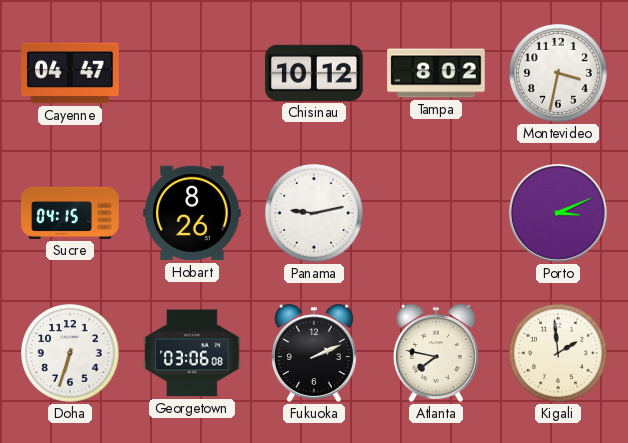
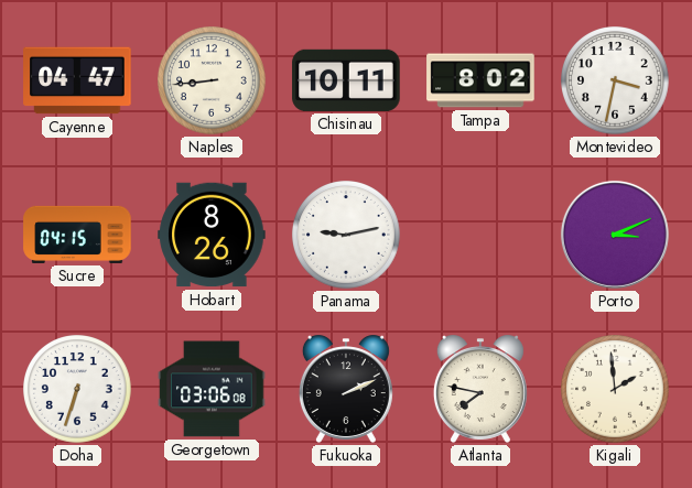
Naples: none -> 8:44 (212, 80)
Chisinau: 10:12 -> 10:11 (346, 80)
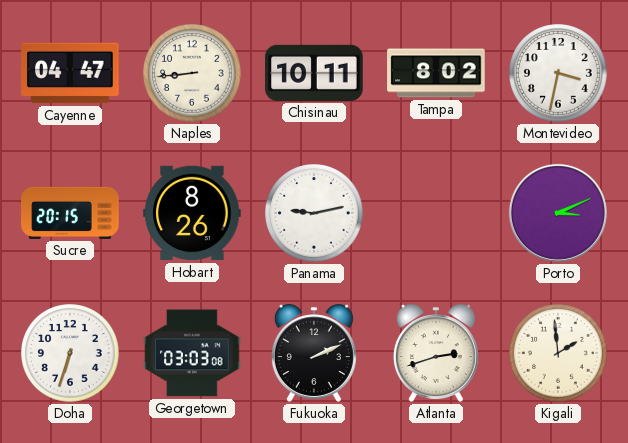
Sucre: 04:15 -> 20:15 (70, 213)
Georgetown: 03:06 -> 03:03 (192, 353)
Atlanta: 7:47 -> 2:42 (436, 353)
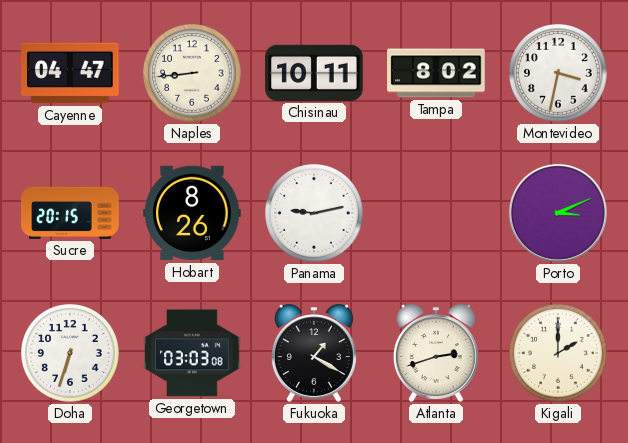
Fukuoka: 2:11 -> 1:20 (314, 353)
Kigali: 1:59 -> 2:00 (558, 353)
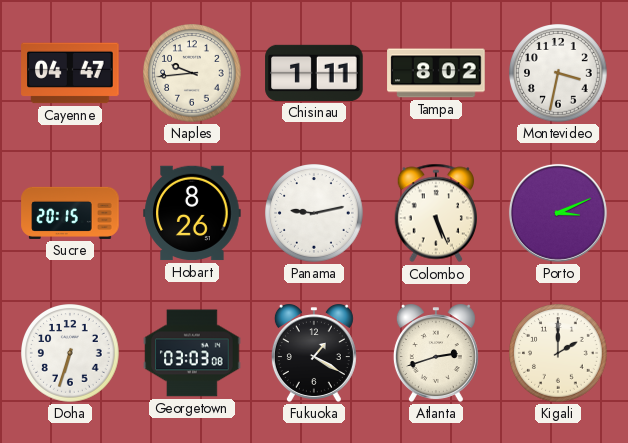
Naples: 8:44 -> 9:44 (192, 73)
Chisinau: 10:11 -> 1:11 (314, 73)
Colombo: none -> 5:26 (435, 213)
